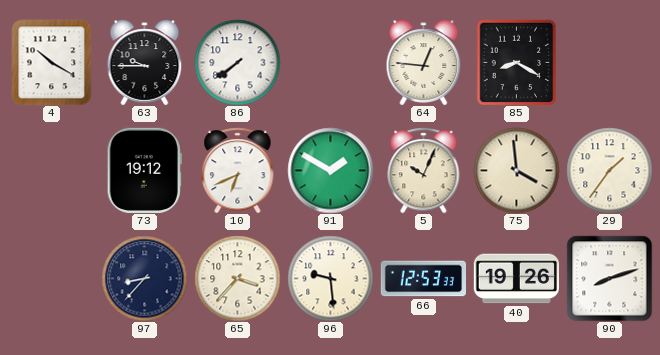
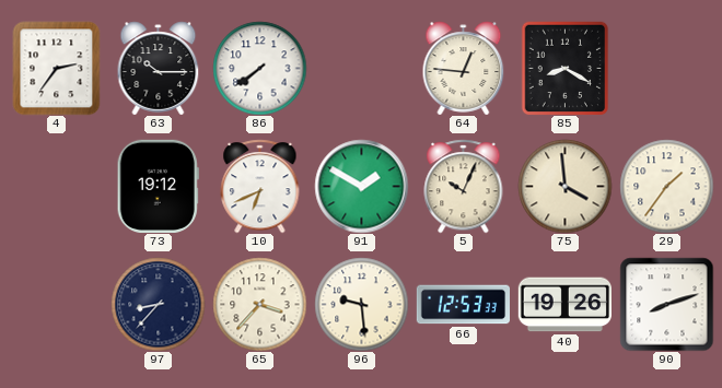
4: 10:20 -> 2:36 (57, 68)
63: 9:45 -> 10:15 (159, 68)
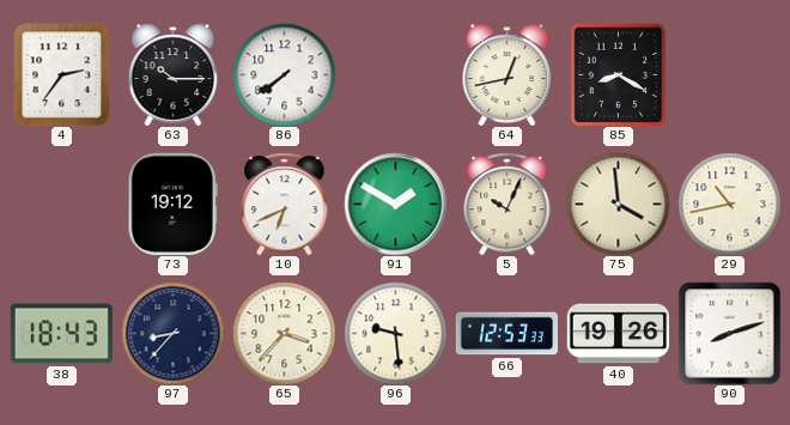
64: 12:46 -> 12:43 (508, 74)
29: 1:36 -> 10:43 (729, 204)
38: none -> 18:43 (61, 334)
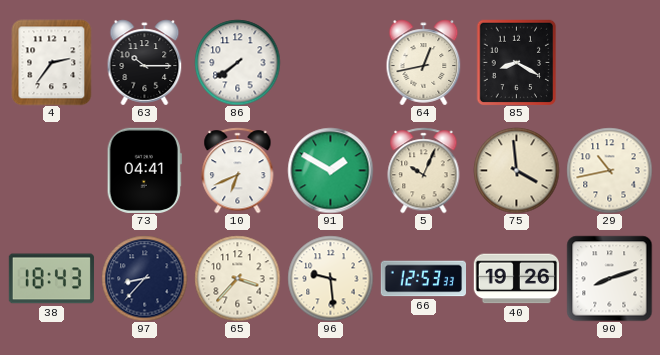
73: 19:12 -> 04:41 (144, 170)
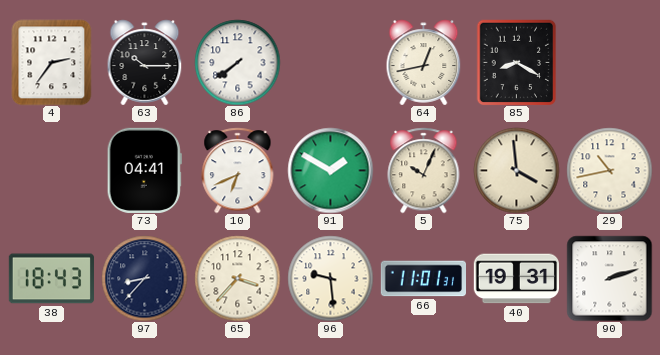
66: 12:53 -> 11:01 (423, 279)
40: 19:26 -> 19:31 (516, 279)
90: 8:12 -> 2:12 (609, 278)
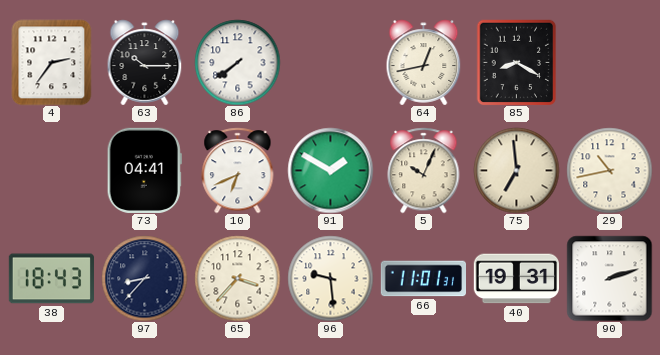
75: 3:59 -> 6:59 (516, 170)
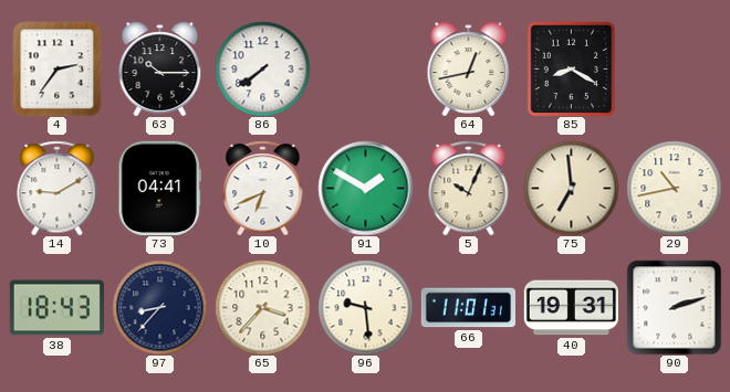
14: none -> 9:10 (58, 188)
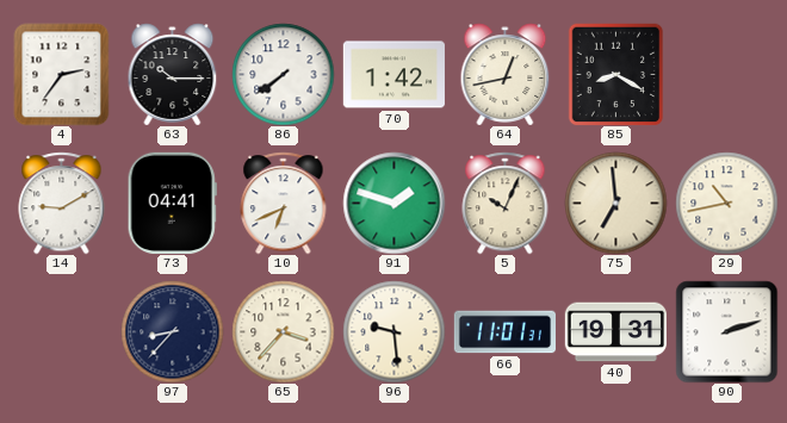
70: none -> 1:42 (393, 75)
91: 1:50 -> 1:48 (393, 203)
38: 18:43 -> none (56, 308)
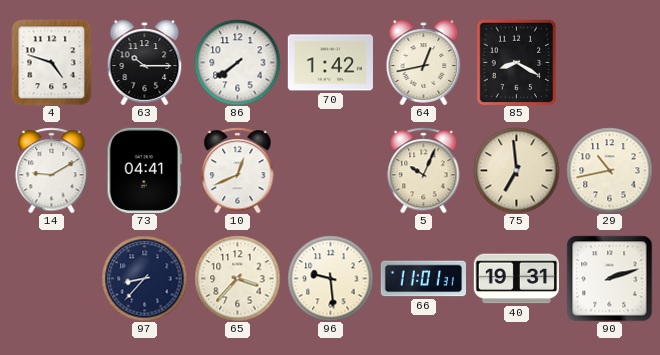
4: 2:36 -> 4:48 (52, 62)
10: 6:41 -> 12:41 (238, 170)
91: 1:48 -> none (393, 203)
